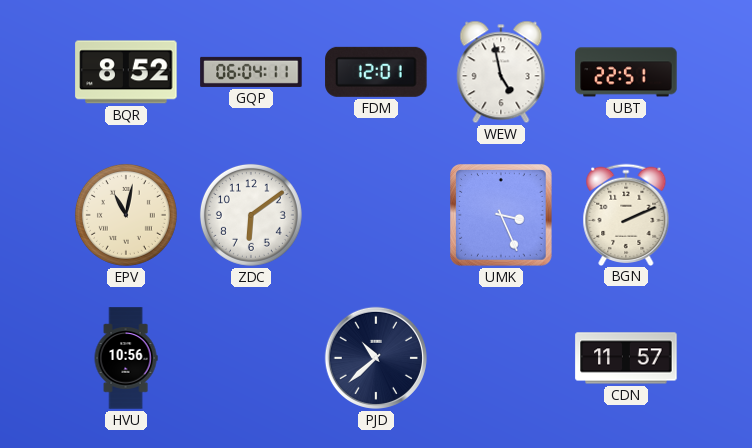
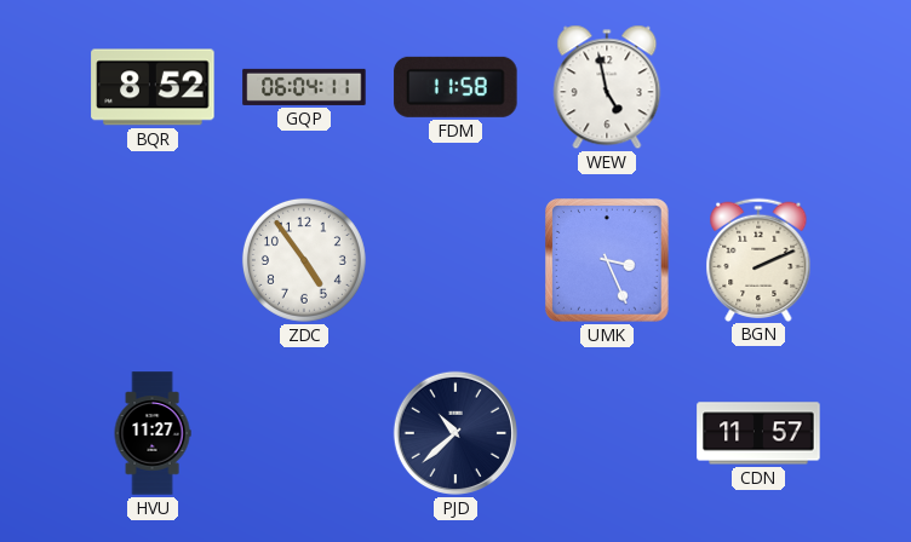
FDM: 12:01 -> 11:58 (456, 87)
UBT: 22:51 -> none (626, 72)
EPV: 11:02 -> none (126, 215)
ZDC: 6:09 -> 4:54 (304, 260)
HVU: 10:56 -> 11:27 (153, 433)
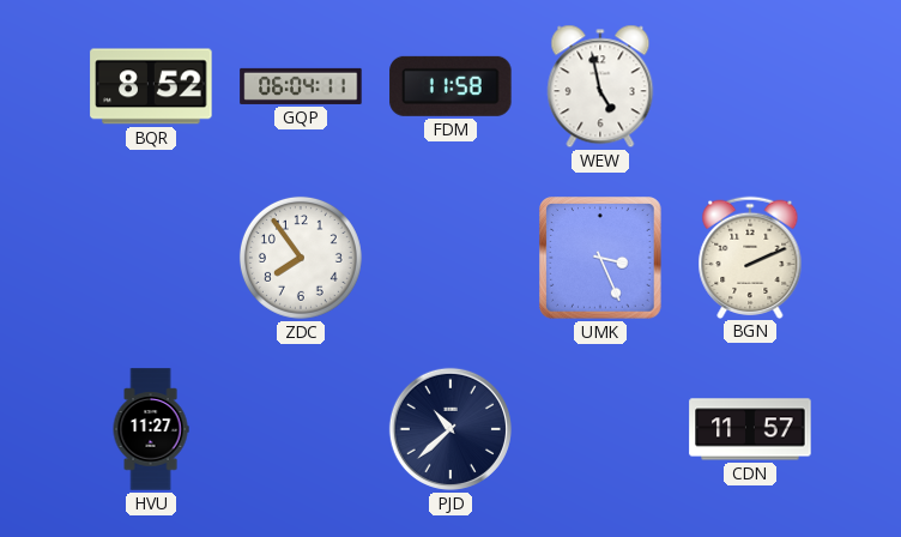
ZDC: 4:54 -> 7:54 (301, 258)
